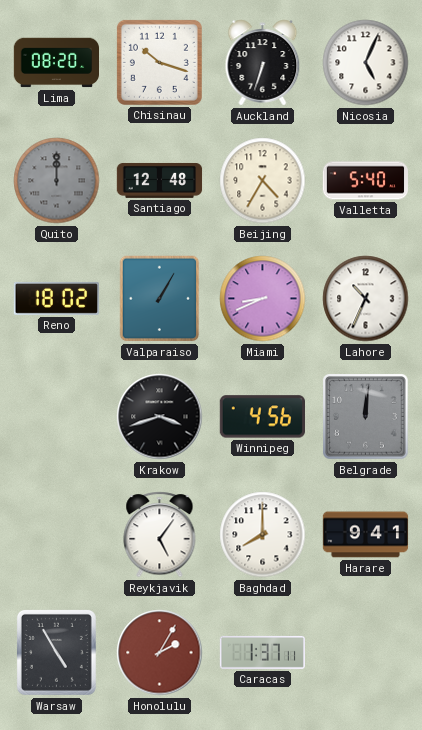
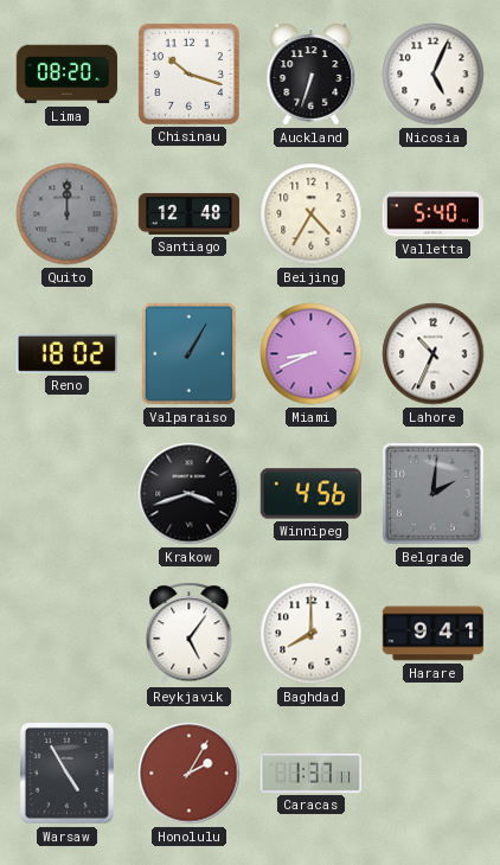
Belgrade: 12:01 -> 2:01 (434, 494)
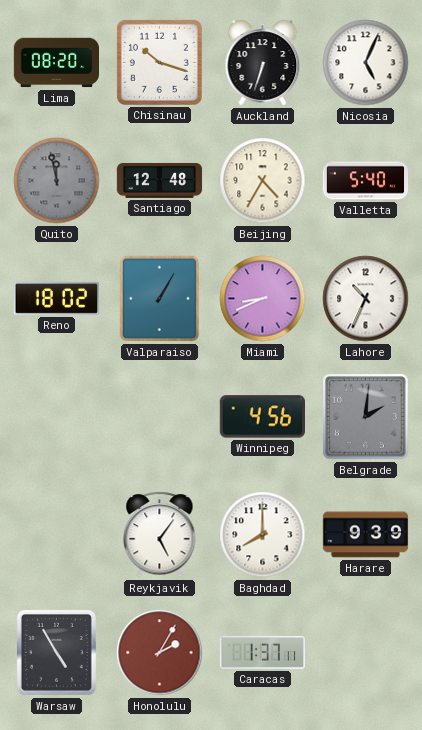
Quito: 12:00 -> 11:58 (57, 181)
Krakow: 3:42 -> none (190, 494)
Harare: 9:41 -> 9:39 (366, 535)
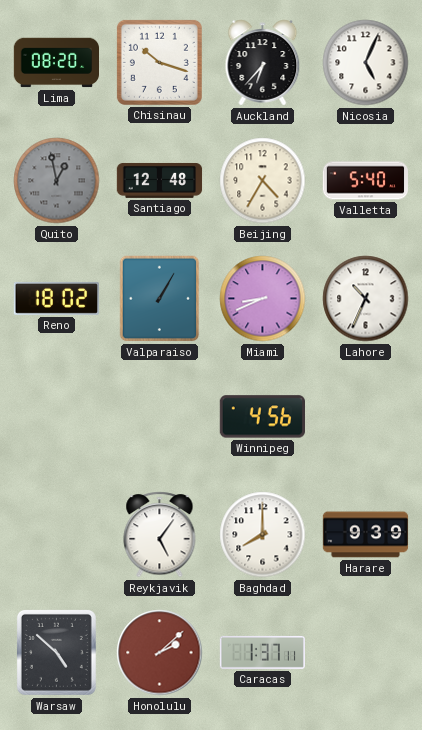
Auckland: 6:33 -> 6:37 (263, 63)
Quito: 11:58 -> 12:58 (57, 181)
Belgrade: 2:01 -> none (366, 417)
Warsaw: 4:55 -> 4:52 (56, 652)
Honolulu: 2:05 -> 2:08 (160, 653)
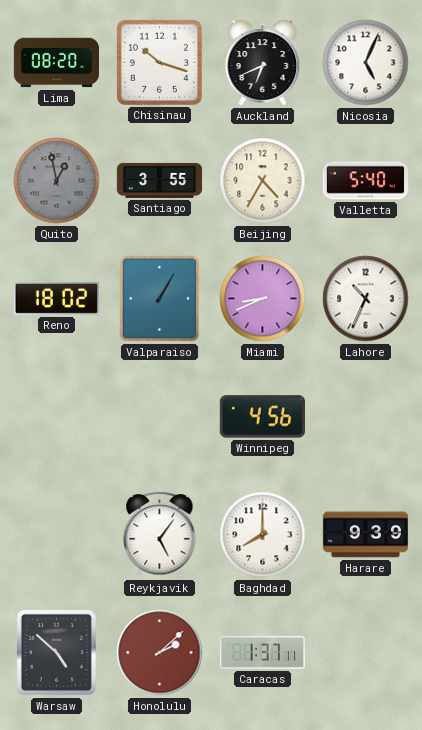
Auckland: 6:37 -> 6:41 (263, 63)
Santiago: 12:48 -> 3:55 (160, 180)
